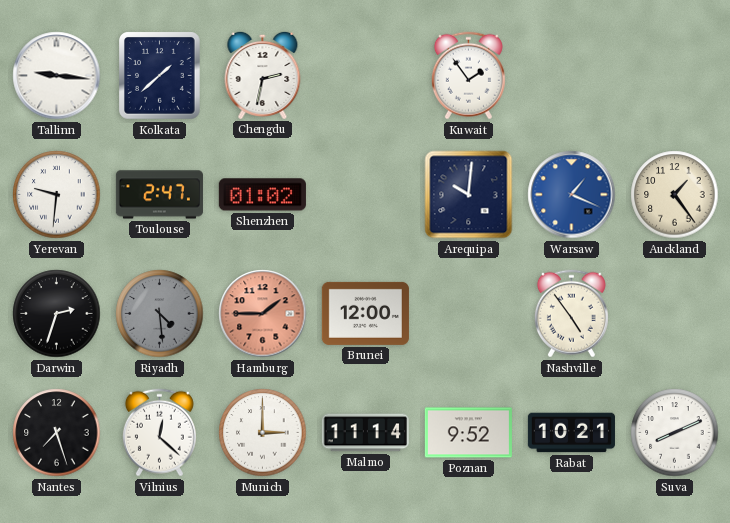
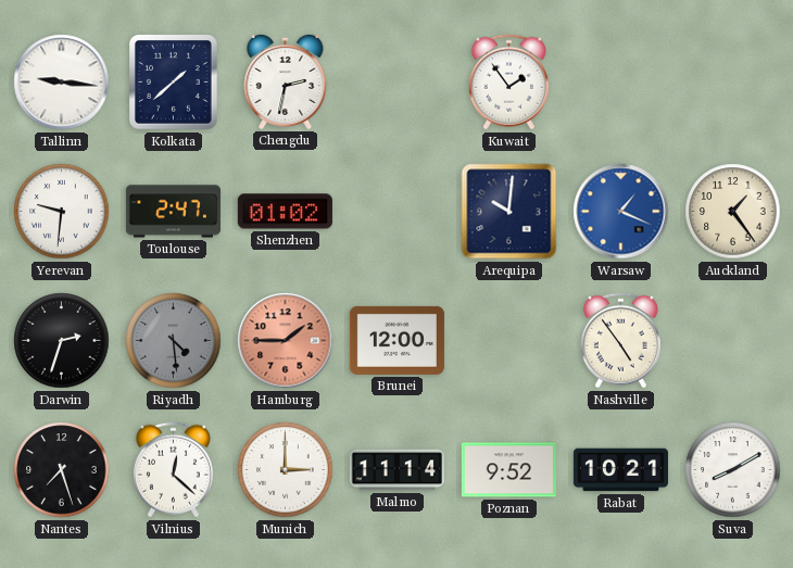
Suva: 8:11 -> 8:10 (733, 470)
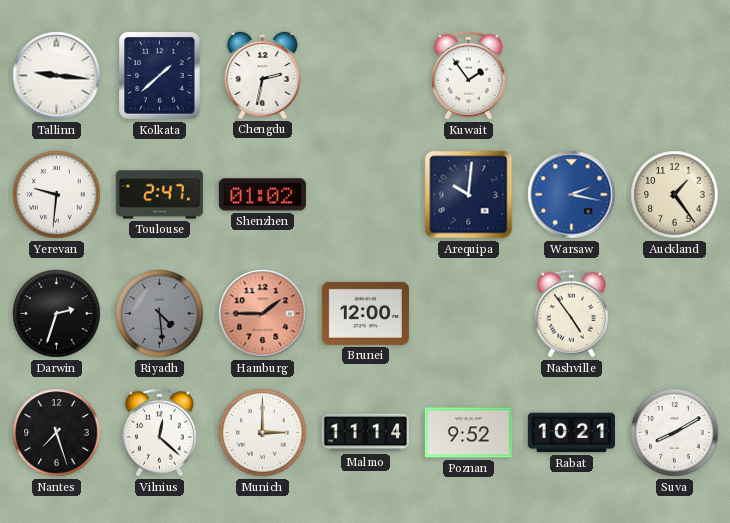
Warsaw: 1:19 -> 2:17 (572, 195)
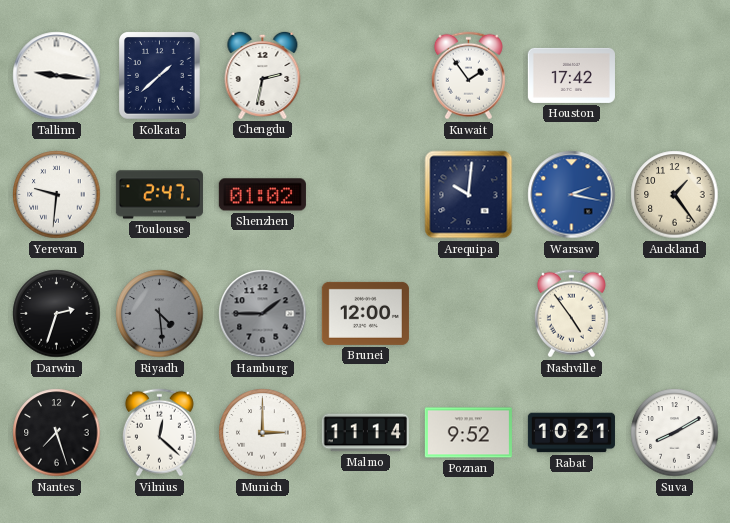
Houston: none -> 17:42 (571, 75)
Hamburg dial: salmon -> grey (263, 314)
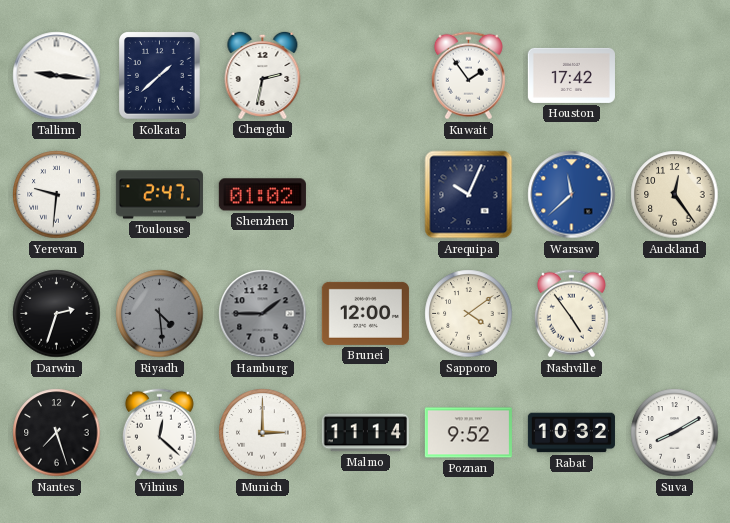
Arequipa: 10:01 -> 10:04 (469, 195)
Warsaw: 2:17 -> 11:38 (572, 195)
Auckland: 1:24 -> 12:24 (675, 195)
Sapporo: none -> 4:09 (469, 314)
Rabat: 10:21 -> 10:32 (571, 433)
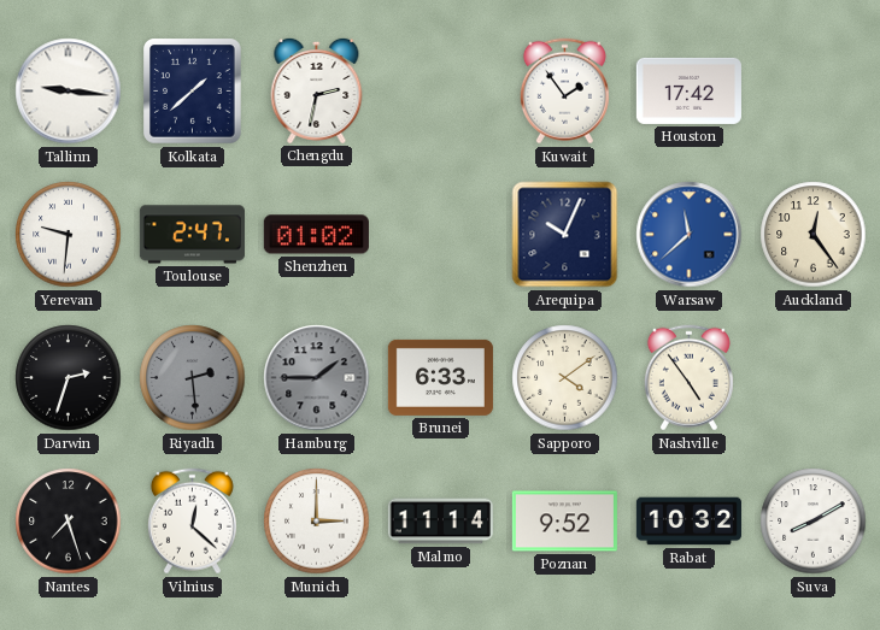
Riyadh: 4:29 -> 2:29 (193, 378)
Brunei: 12:00 -> 6:33 (440, 377)
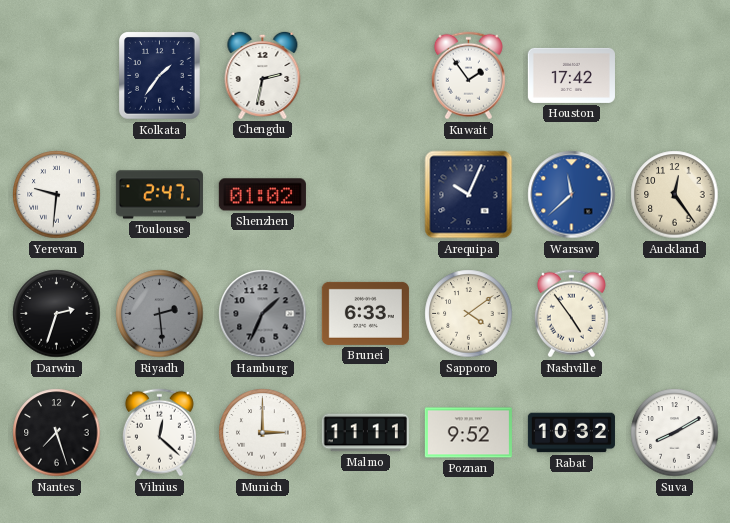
Tallinn: 9:16 -> none (69, 92)
Kolkata: 1:38 -> 1:36 (160, 76)
Hamburg: 1:45 -> 1:34 (263, 314)
Malmo: 11:14 -> 11:11 (365, 433)
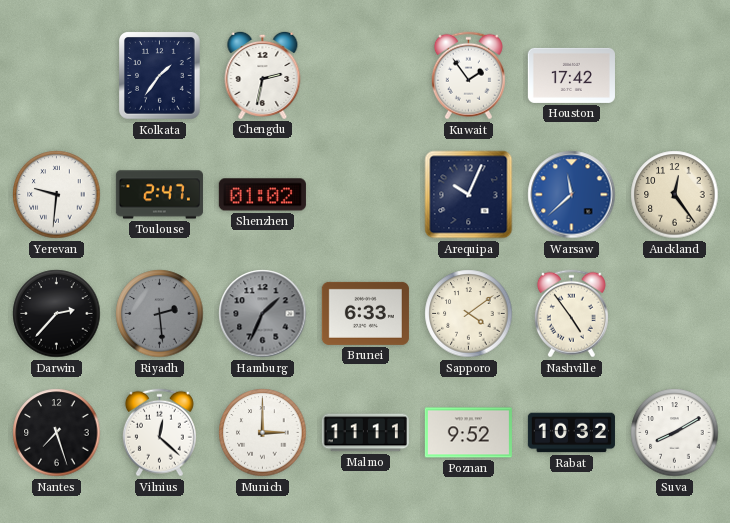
Darwin: 2:33 -> 2:37 (57, 314)
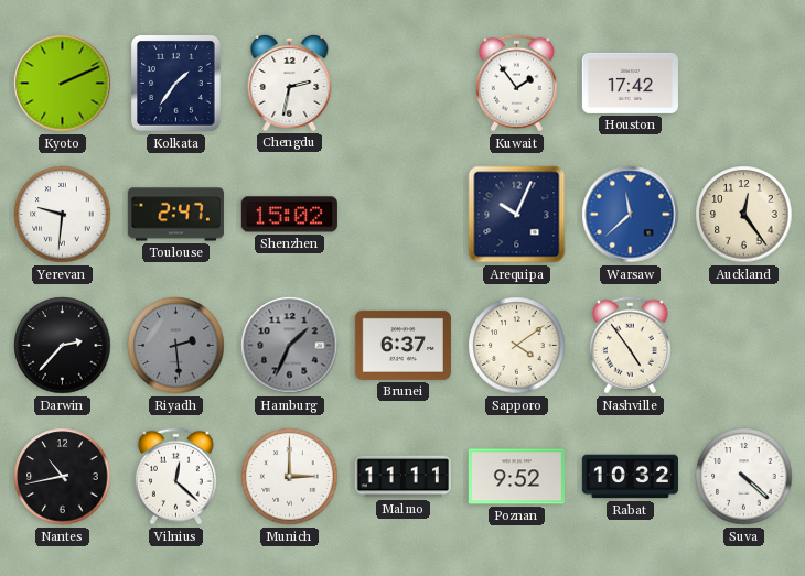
Kyoto: none -> 2:11 (63, 84)
Shenzhen: 01:02 -> 15:02 (289, 215)
Brunei: 6:33 -> 6:37 (402, 345)
Nantes: 7:27 -> 10:43 (63, 477)
Suva: 8:10 -> 4:22 (744, 477)
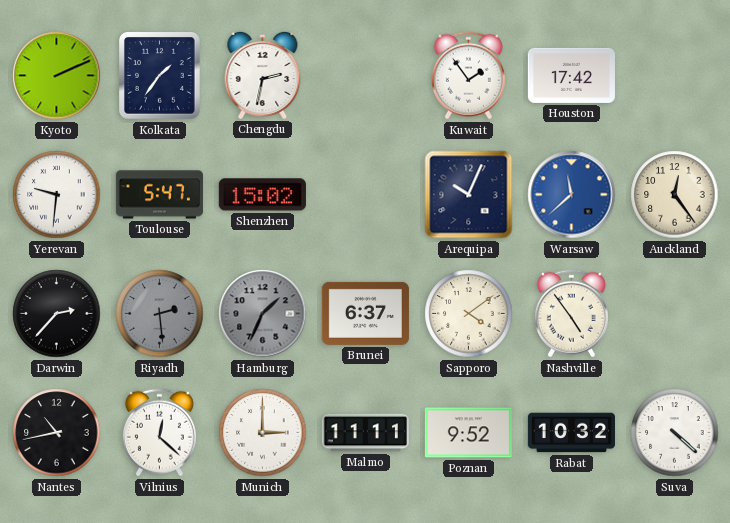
Toulouse: 2:47 -> 5:47 (159, 195)
